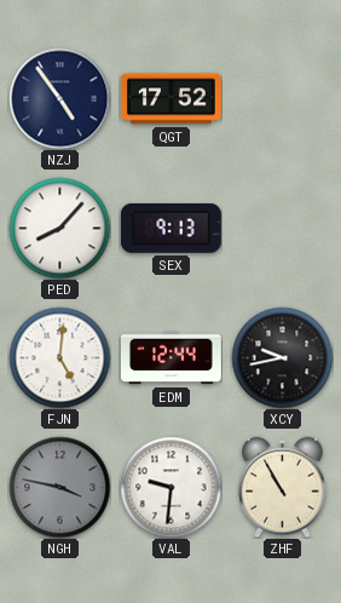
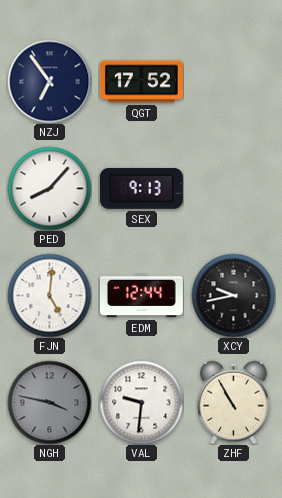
NZJ: 4:54 -> 6:54 (49, 81)
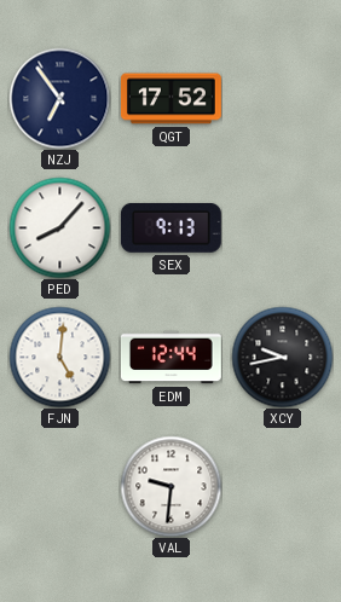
NGH: 3:47 -> none (49, 402)
ZHF: 10:55 -> none (234, 402)
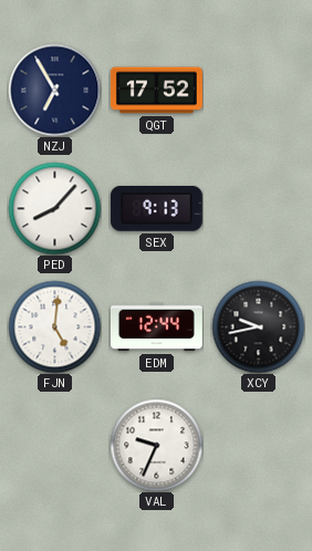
NZJ: 6:54 -> 6:55 (54, 90)
VAL: 9:31 -> 9:34 (156, 445)
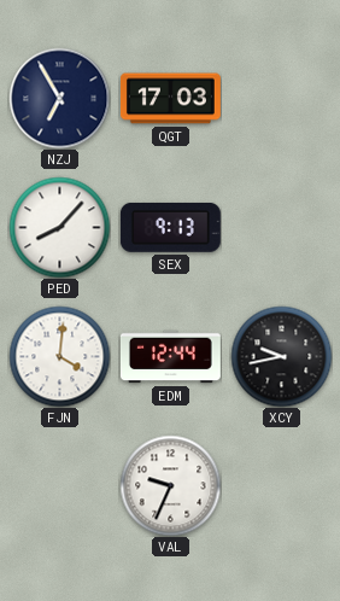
QGT: 17:52 -> 17:03 (170, 99)
FJN: 5:01 -> 4:01 (59, 356)
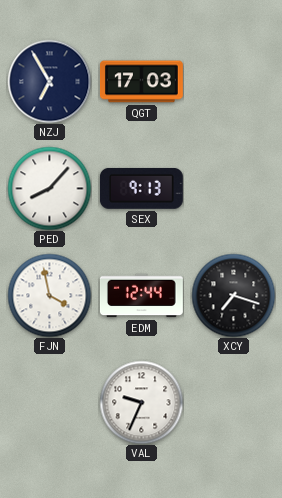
FJN: 4:01 -> 3:58 (49, 295)
XCY: 9:43 -> 7:18 (233, 295)
